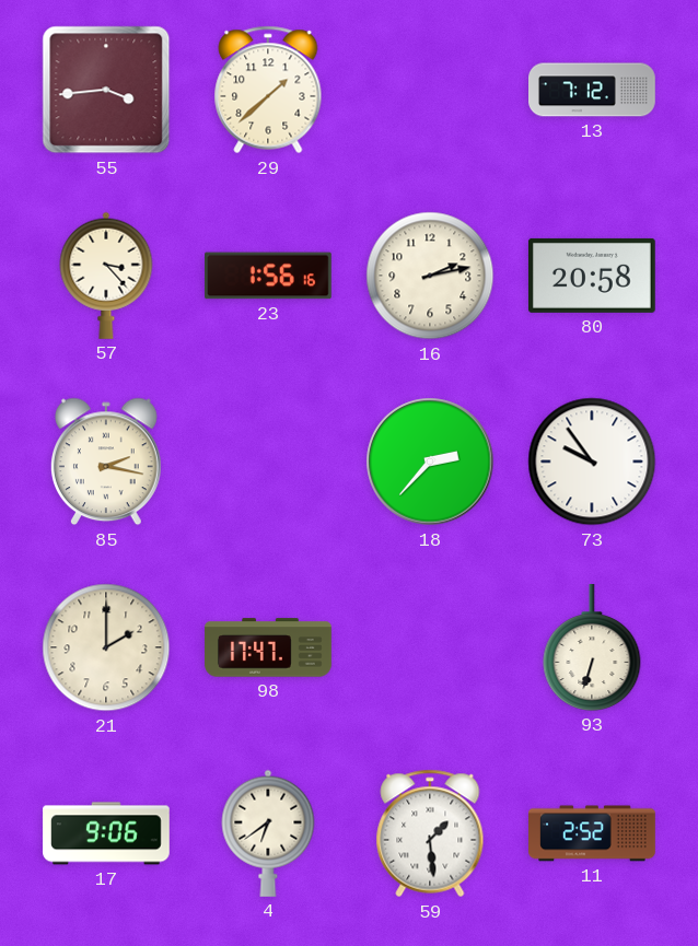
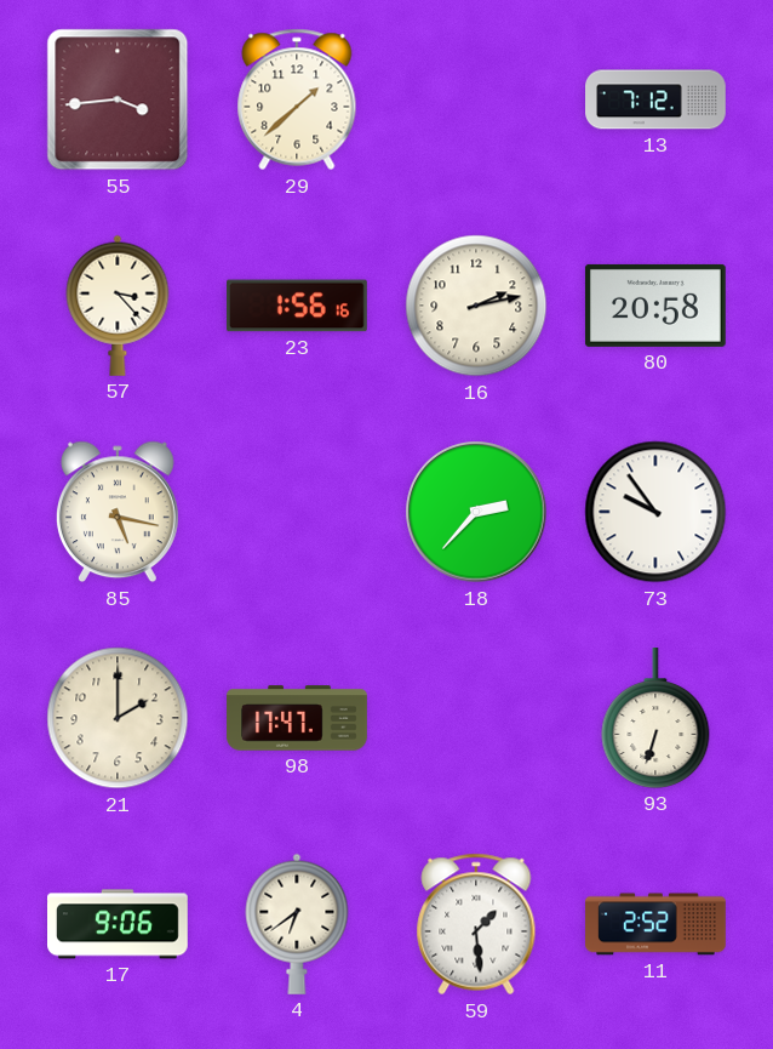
85: 2:17 -> 5:17 (118, 512)
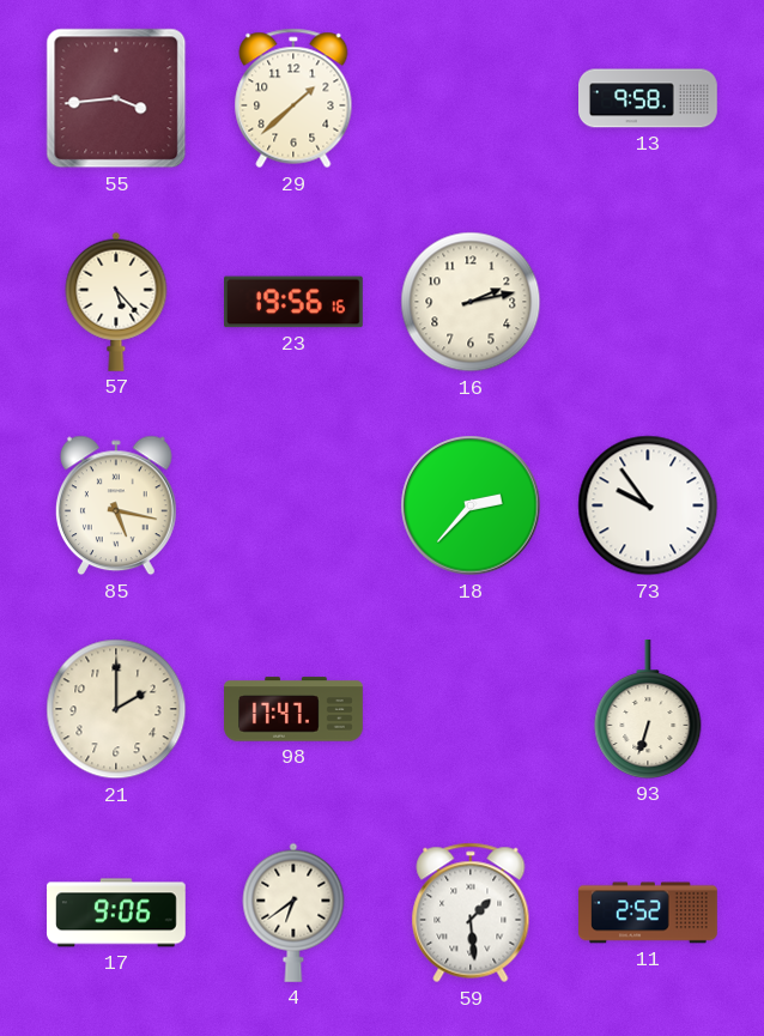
13: 7:12 -> 9:58 (649, 98)
57: 3:23 -> 5:23 (116, 302)
23: 1:56 -> 19:56 (295, 302)
80: 20:58 -> none (655, 306)
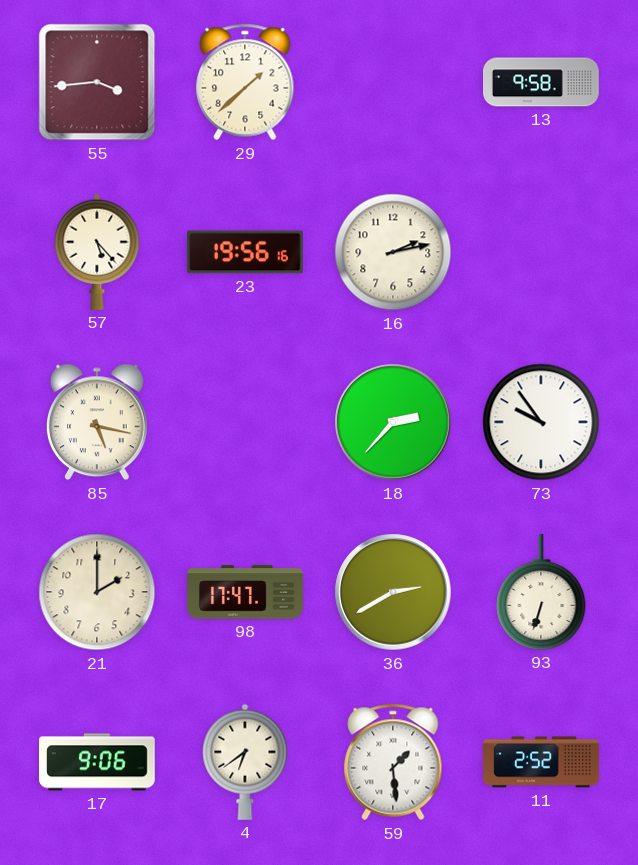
36: none -> 2:40 (393, 592)
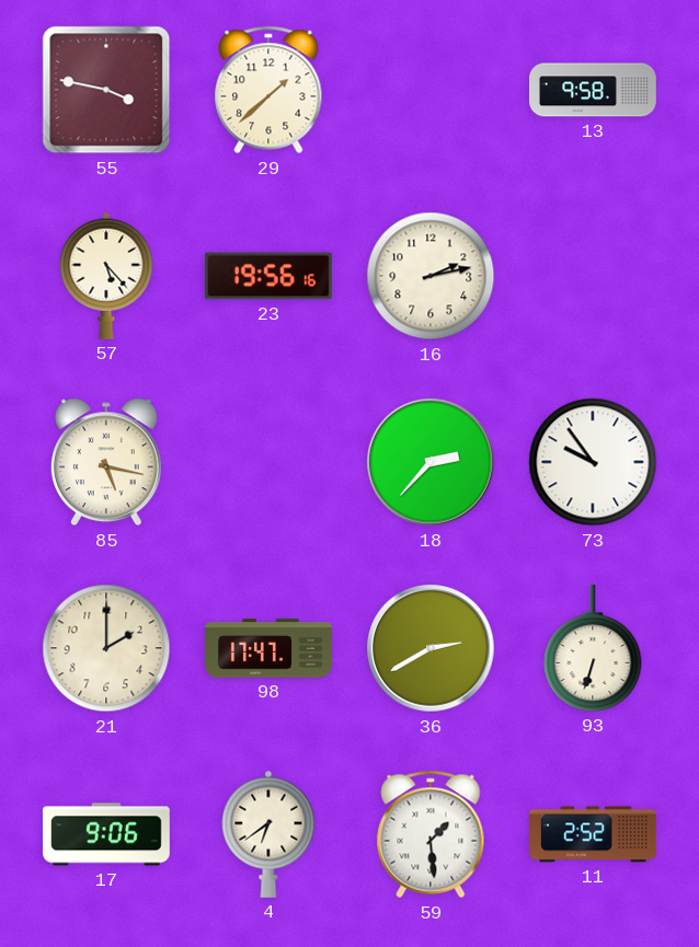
55: 3:44 -> 3:47 (106, 90)
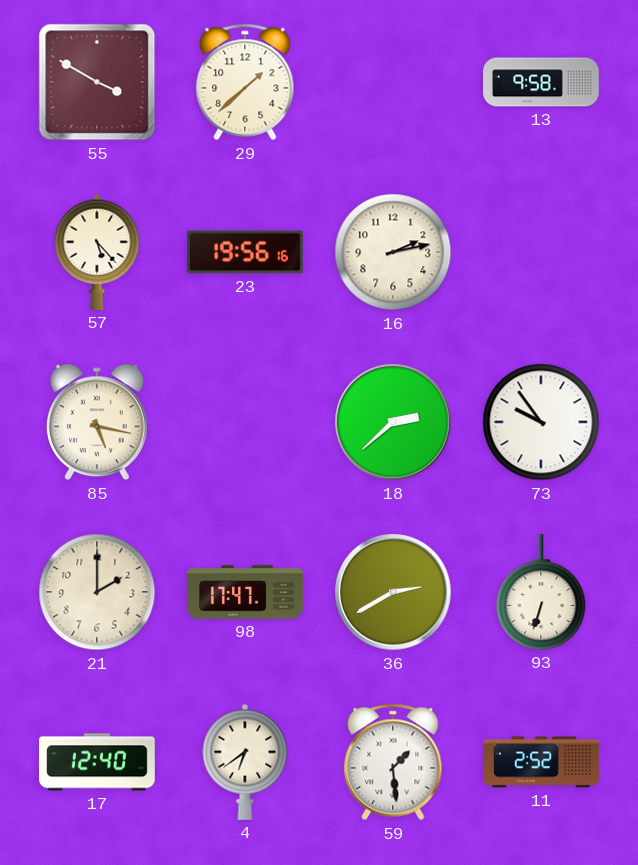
55: 3:47 -> 3:50 (97, 82)
18: 2:37 -> 2:38 (393, 422)
17: 9:06 -> 12:40 (98, 762)
